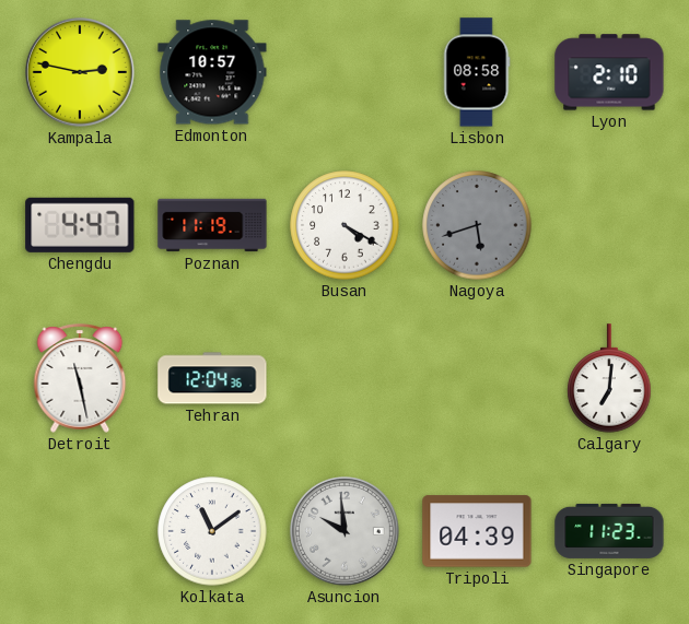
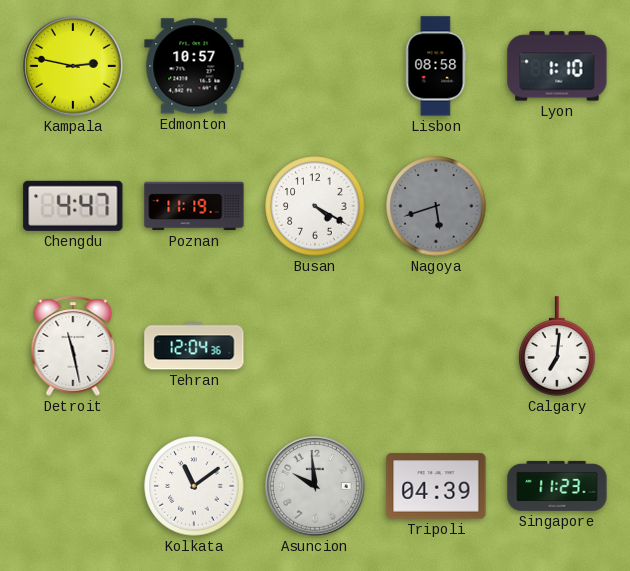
Lyon: 2:10 -> 1:10 (557, 66)
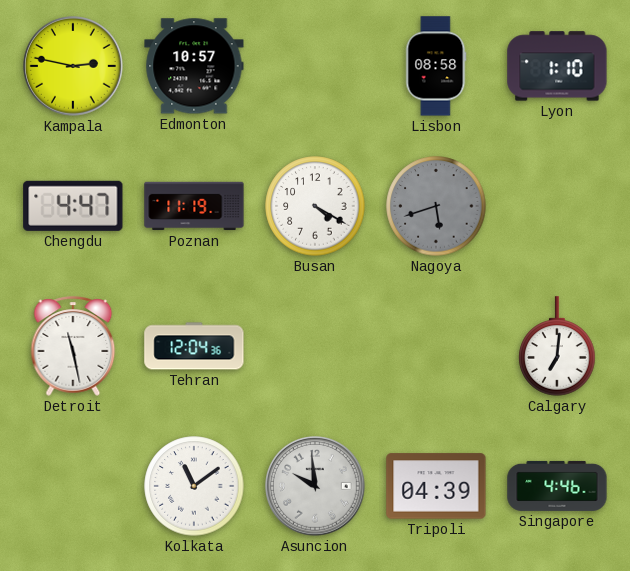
Singapore: 11:23 -> 4:46 (557, 486)
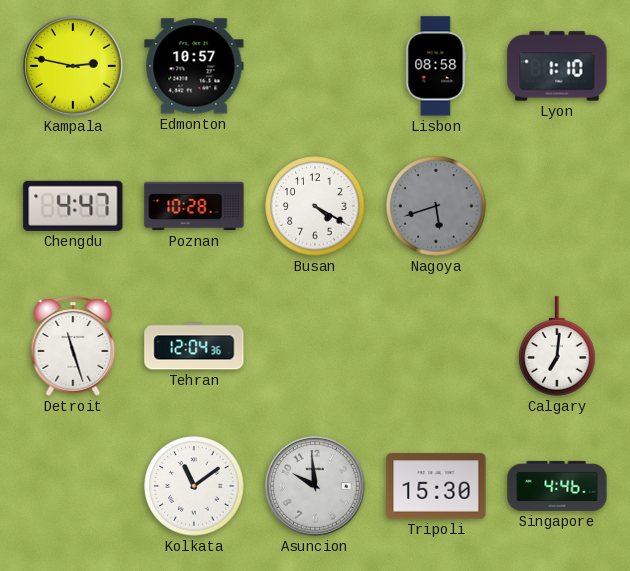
Poznan: 11:19 -> 10:28 (194, 206)
Detroit: 11:28 -> 11:27 (73, 346)
Tripoli: 04:39 -> 15:30 (436, 486)
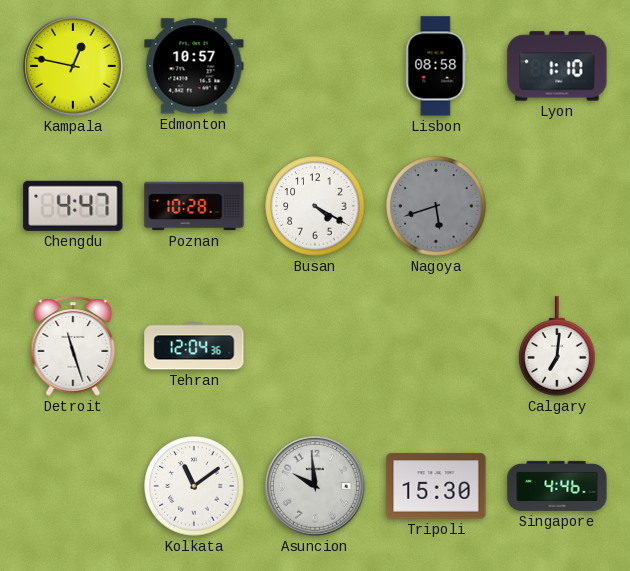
Kampala: 2:47 -> 12:47 (74, 67)
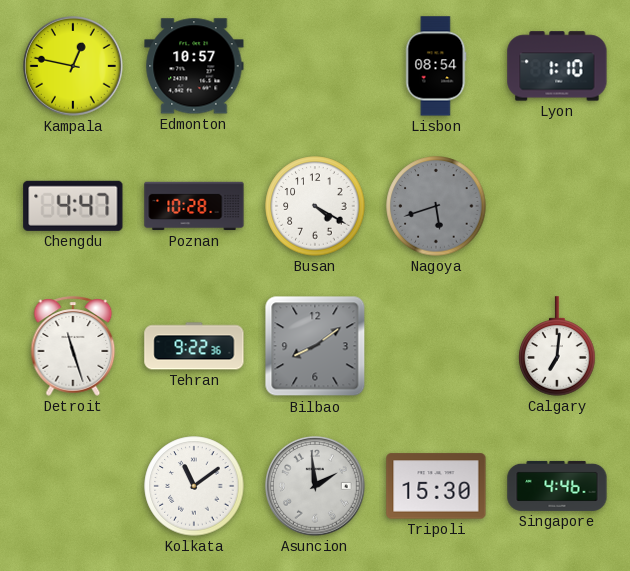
Lisbon: 08:58 -> 08:54 (436, 66)
Tehran: 12:04 -> 9:22 (194, 346)
Bilbao: none -> 8:09 (315, 346)
Asuncion: 9:59 -> 1:59 (316, 487)
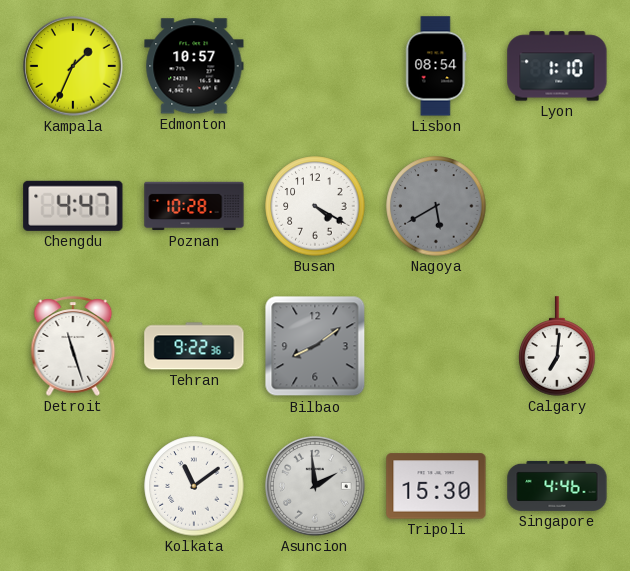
Kampala: 12:47 -> 1:34 (74, 67)
Nagoya: 5:42 -> 5:40 (436, 206)
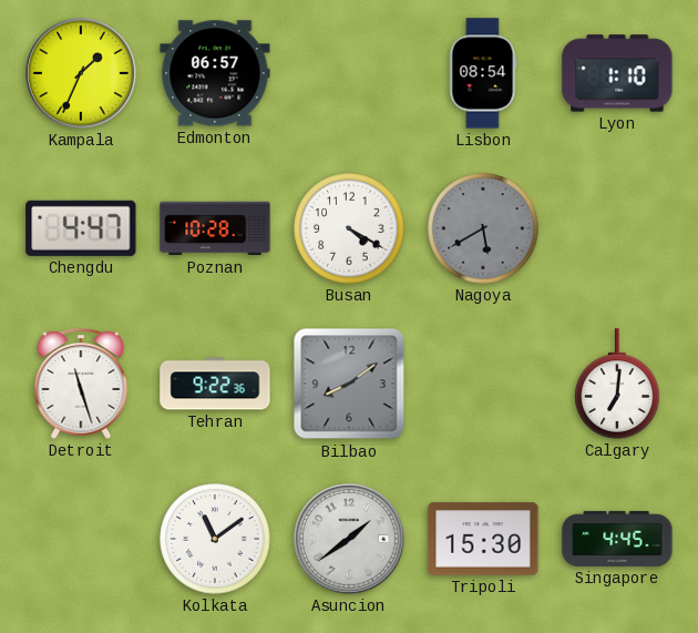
Edmonton: 10:57 -> 06:57 (215, 73)
Asuncion: 1:59 -> 1:39 (350, 540)
Singapore: 4:46 -> 4:45 (617, 539)
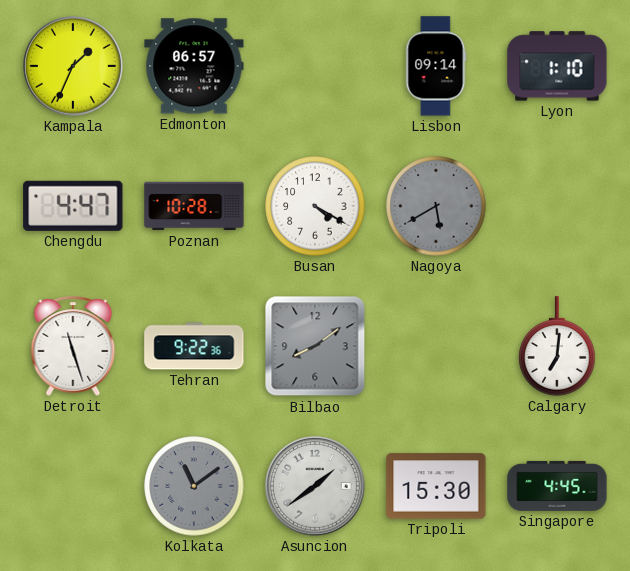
Lisbon: 08:54 -> 09:14 (436, 66)
Kolkata dial: white -> grey (194, 486)
